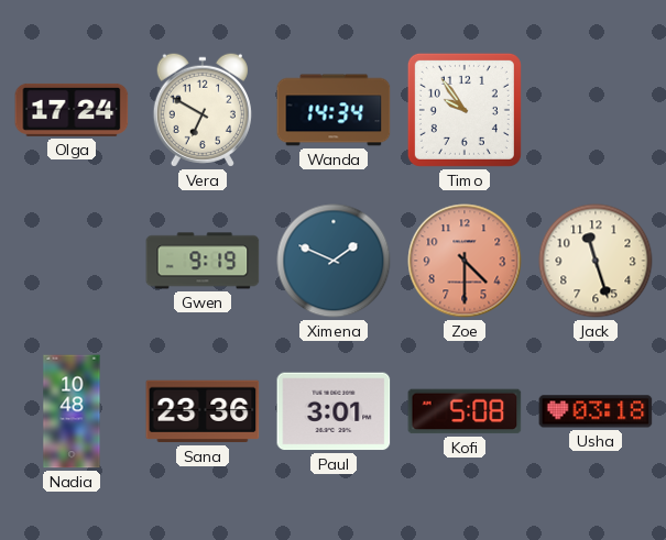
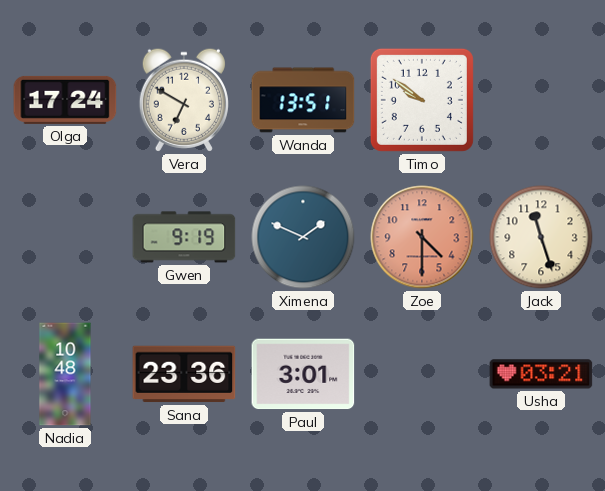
Wanda: 14:34 -> 13:51 (303, 100)
Timo: 9:54 -> 9:51 (422, 100)
Kofi: 5:08 -> none (465, 411)
Usha: 03:18 -> 03:21 (541, 374)
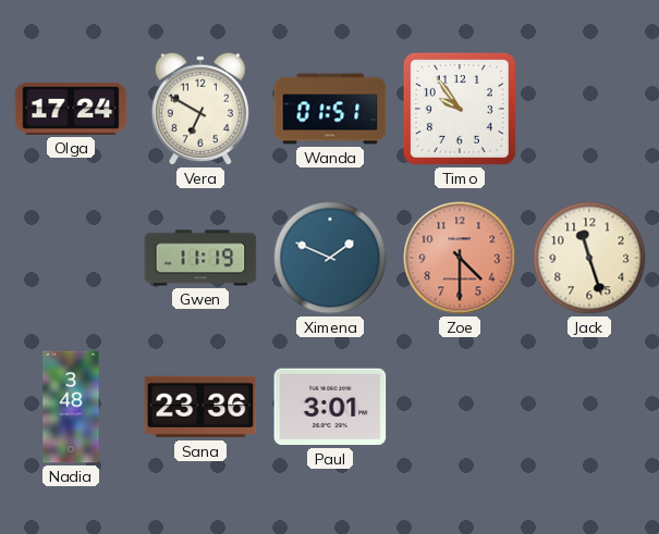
Wanda: 13:51 -> 01:51 (330, 109)
Timo: 9:51 -> 9:54 (460, 109)
Gwen: 9:19 -> 11:19 (200, 258)
Nadia: 10:48 -> 3:48 (71, 407)
Usha: 03:21 -> none (541, 374)
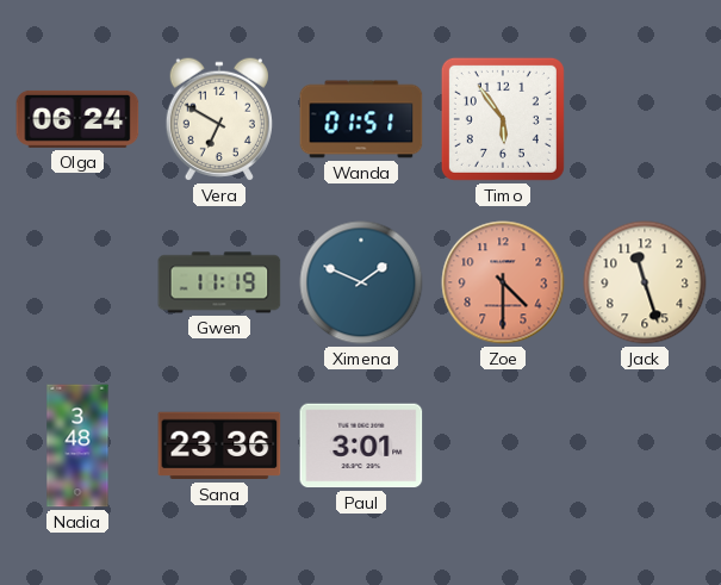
Olga: 17:24 -> 06:24 (77, 119)
Timo: 9:54 -> 5:54 (503, 119)
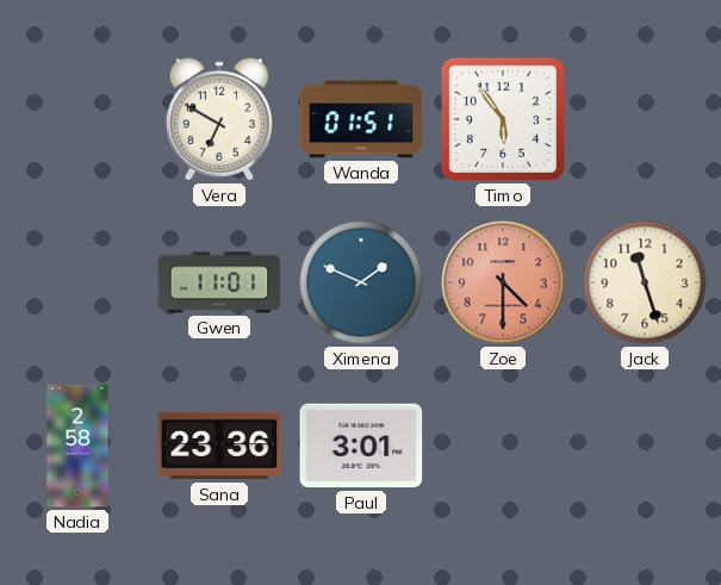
Olga: 06:24 -> none (77, 119)
Gwen: 11:19 -> 11:01 (219, 282)
Nadia: 3:48 -> 2:58 (77, 446)
